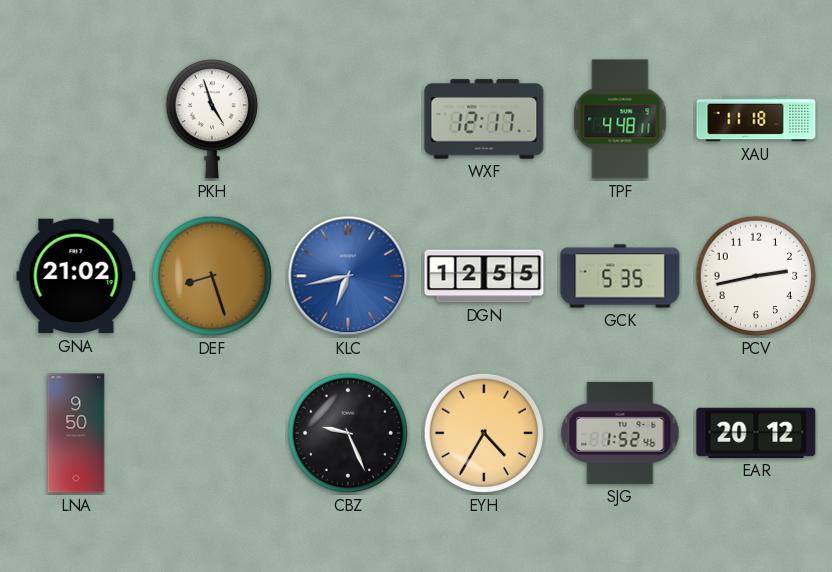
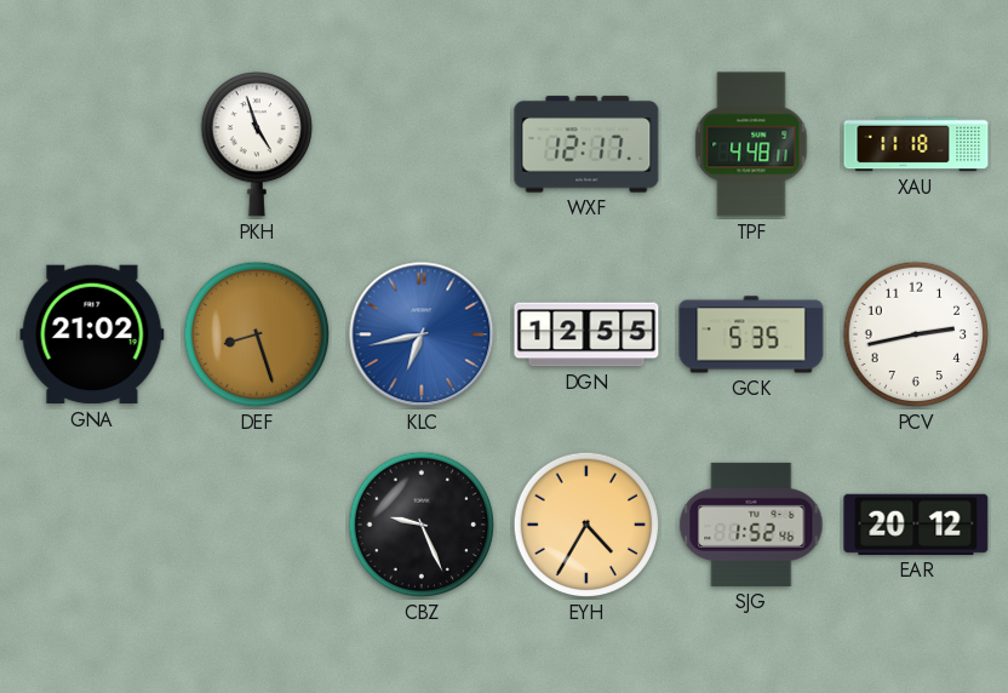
LNA: 9:50 -> none (76, 433)
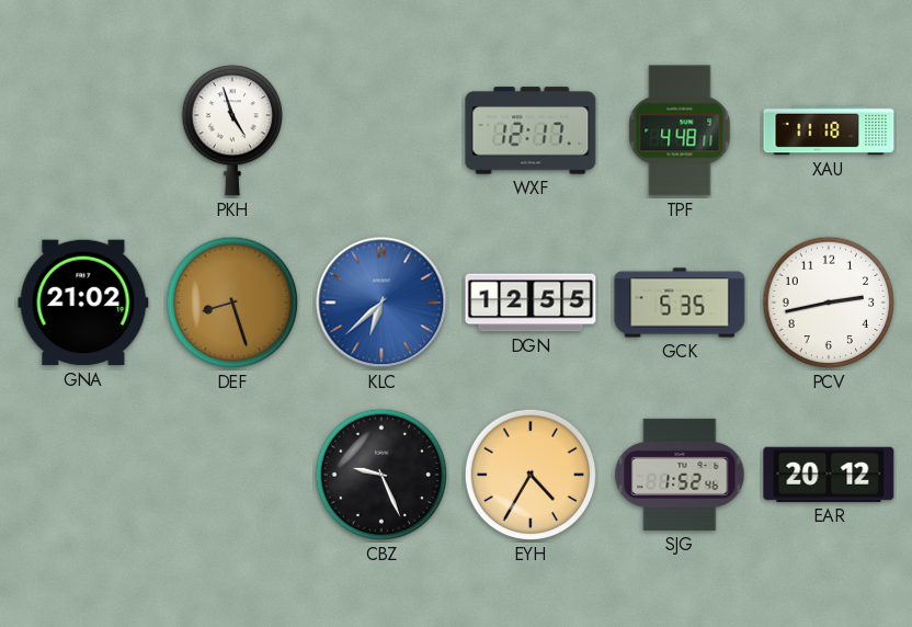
KLC: 6:43 -> 6:38 (381, 303)
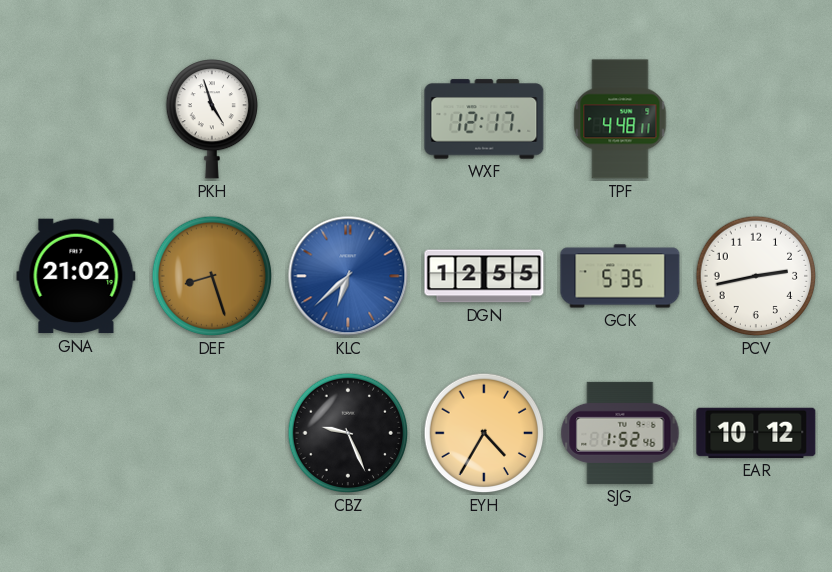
XAU: 11:18 -> none (829, 130)
EAR: 20:12 -> 10:12 (756, 433)
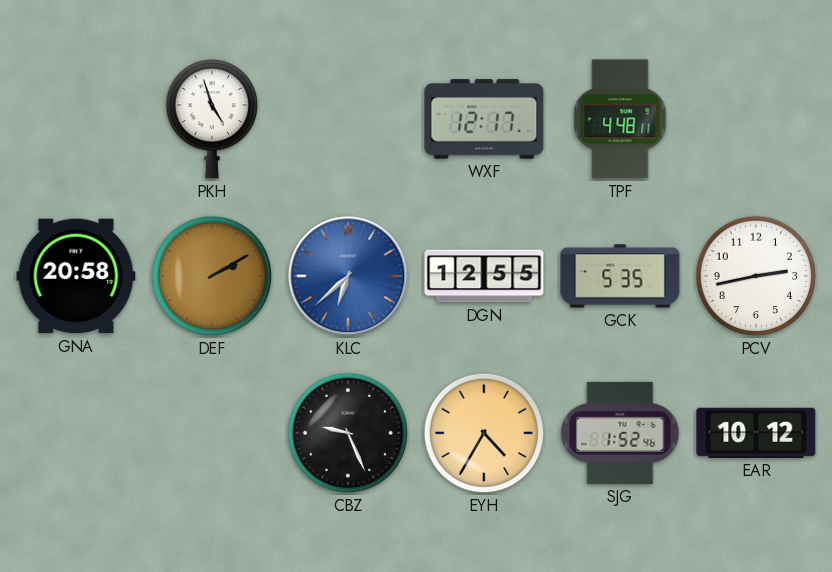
GNA: 21:02 -> 20:58 (76, 276)
DEF: 8:27 -> 2:10 (212, 276)
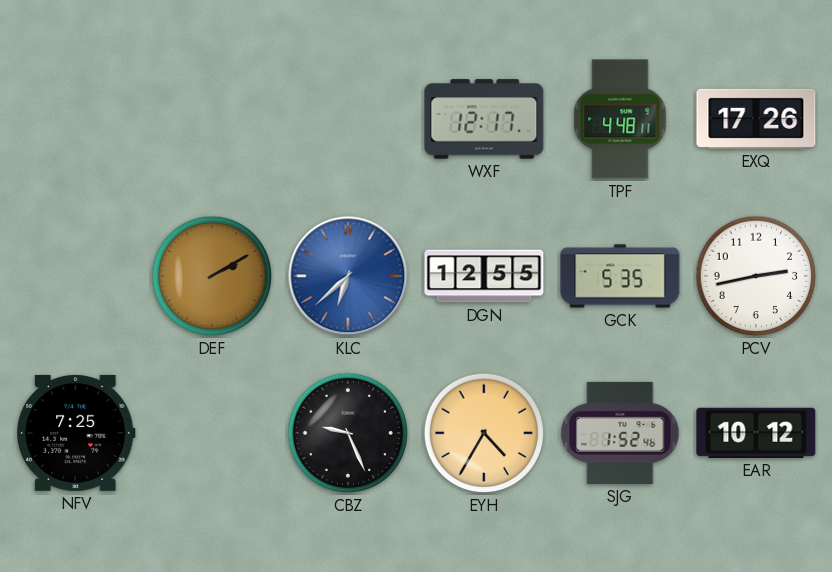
PKH: 4:57 -> none (211, 119)
EXQ: none -> 17:26 (756, 119)
GNA: 20:58 -> none (76, 276)
NFV: none -> 7:25 (77, 433)
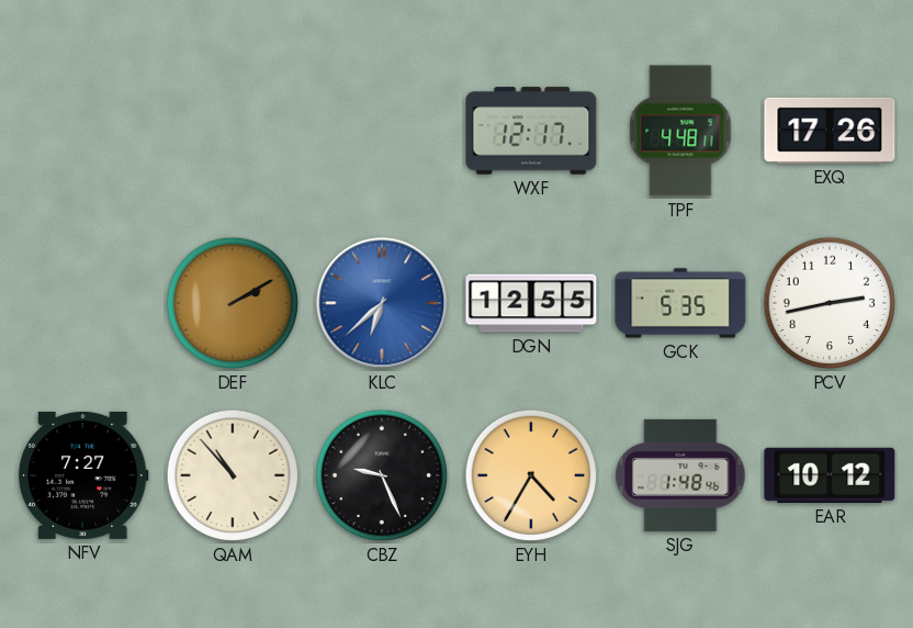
NFV: 7:25 -> 7:27 (84, 475)
QAM: none -> 10:53 (233, 475)
SJG: 1:52 -> 1:48 (680, 475)
